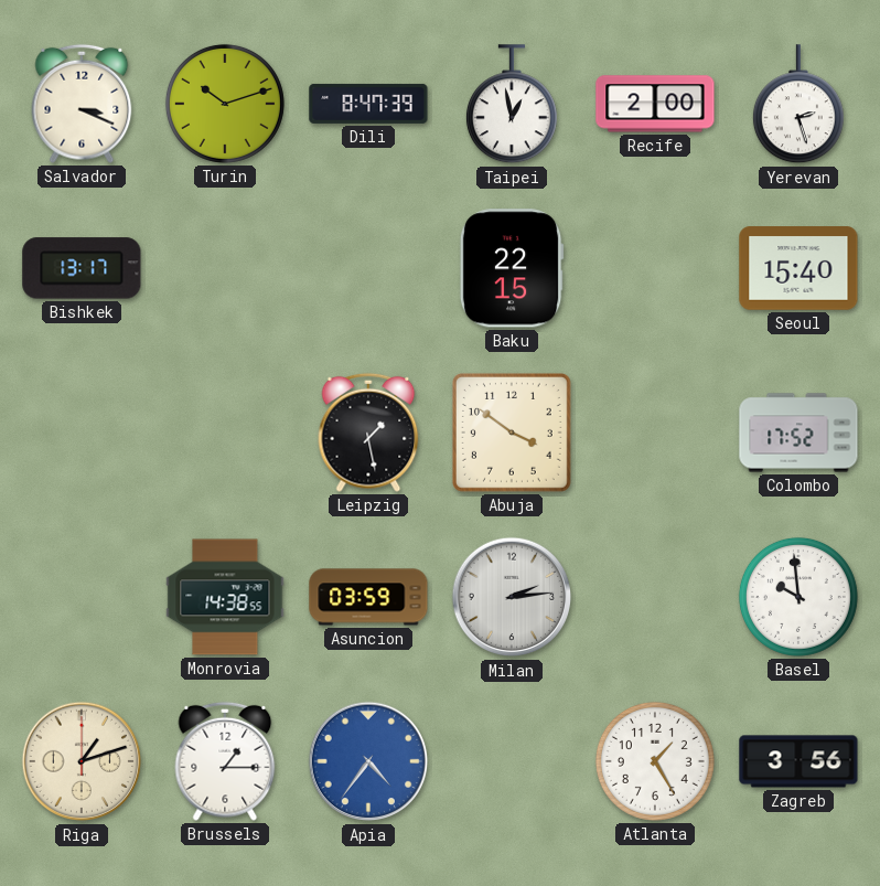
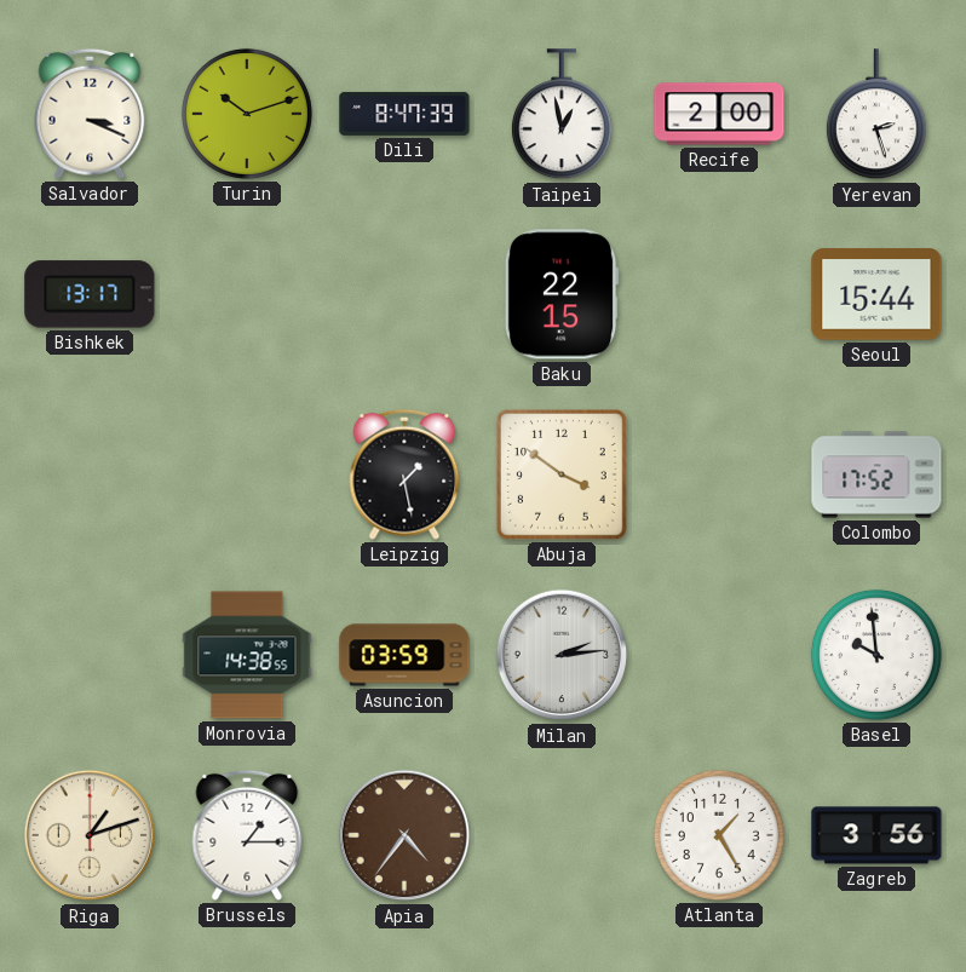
Seoul: 15:40 -> 15:44 (876, 294)
Apia dial: blue -> brown (404, 835)
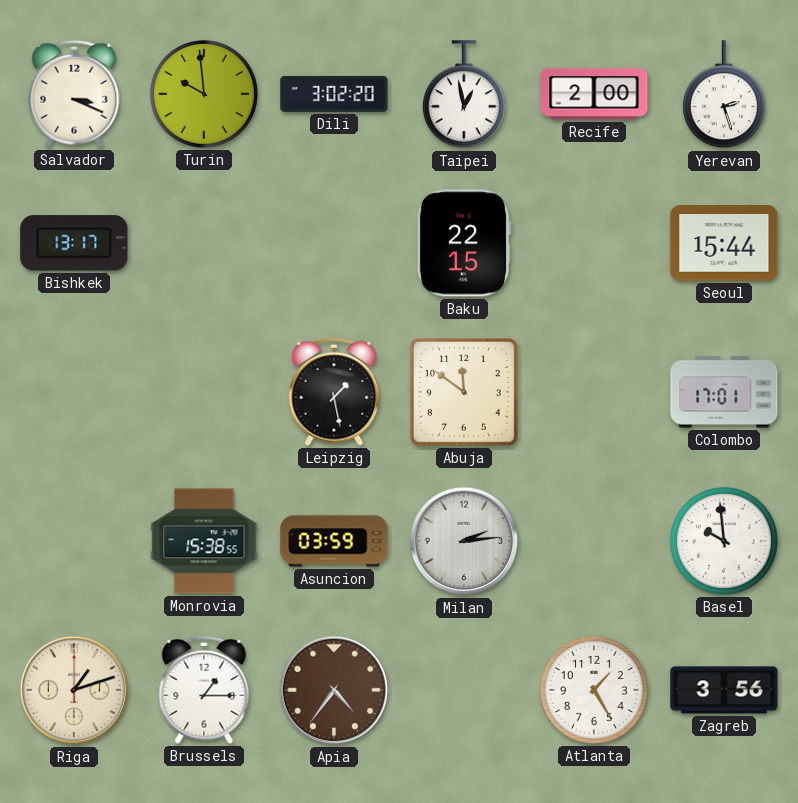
Turin: 10:12 -> 9:59 (204, 94)
Dili: 8:47 -> 3:02 (334, 94)
Abuja: 3:51 -> 11:51 (464, 392)
Colombo: 17:52 -> 17:01 (724, 392)
Monrovia: 14:38 -> 15:38 (204, 541)
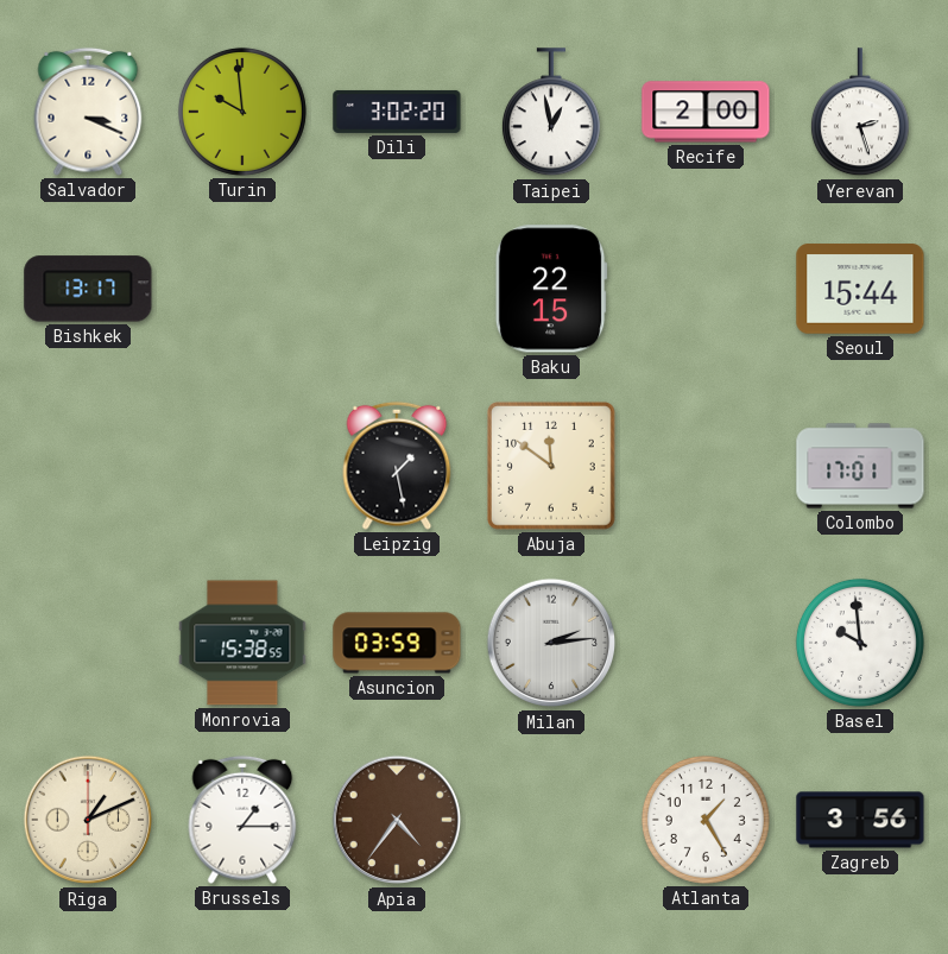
Riga: 1:12 -> 1:11 (88, 820)
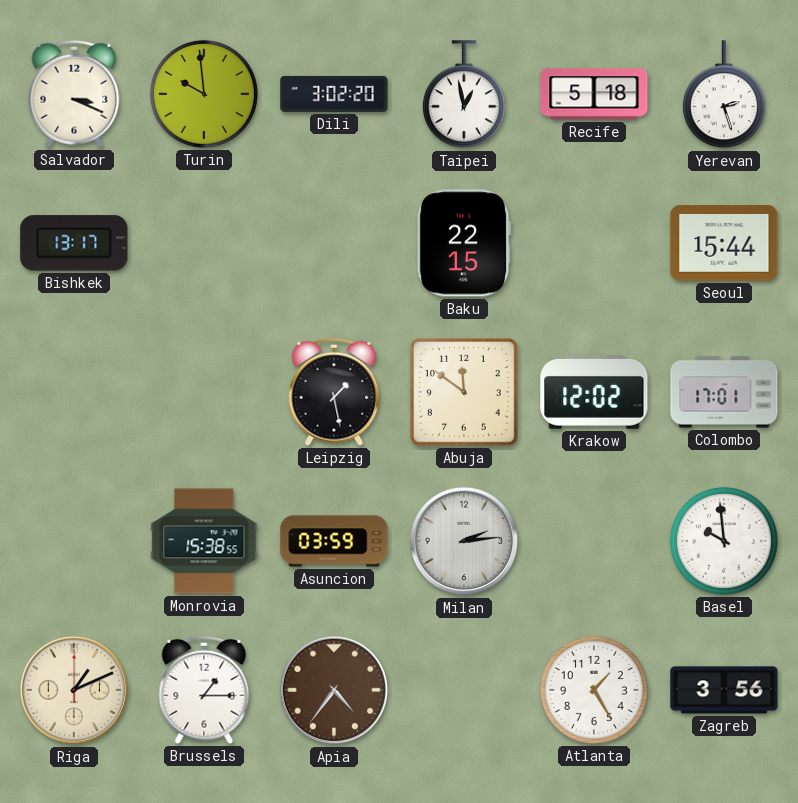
Recife: 2:00 -> 5:18 (594, 94)
Krakow: none -> 12:02 (594, 393)
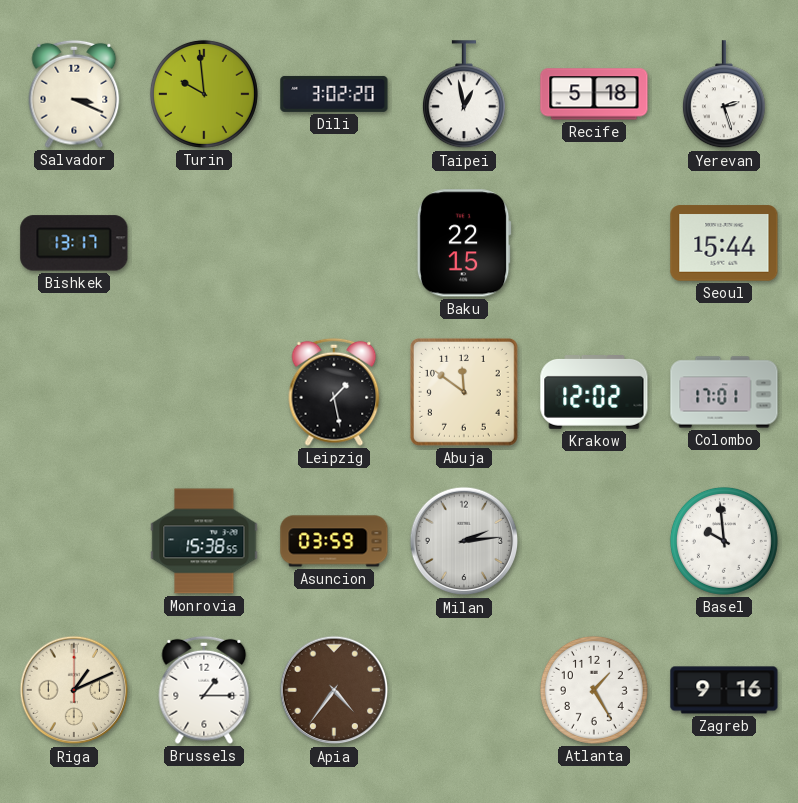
Zagreb: 3:56 -> 9:16 (724, 690)
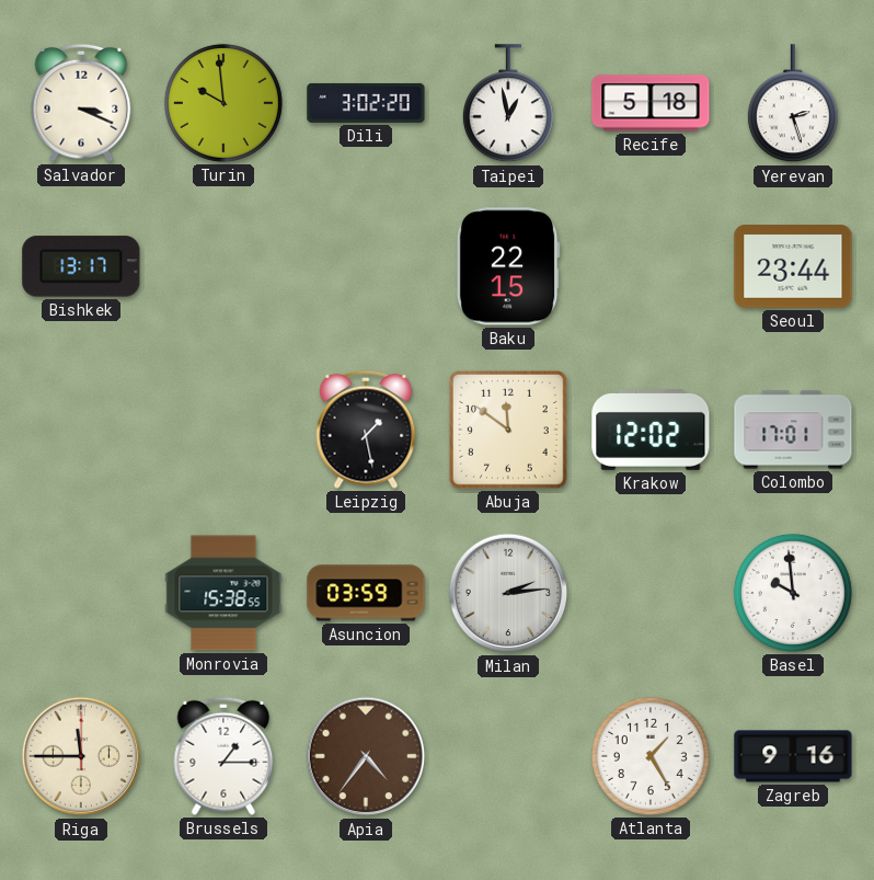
Seoul: 15:44 -> 23:44 (793, 266)
Riga: 1:11 -> 11:45 (81, 756)
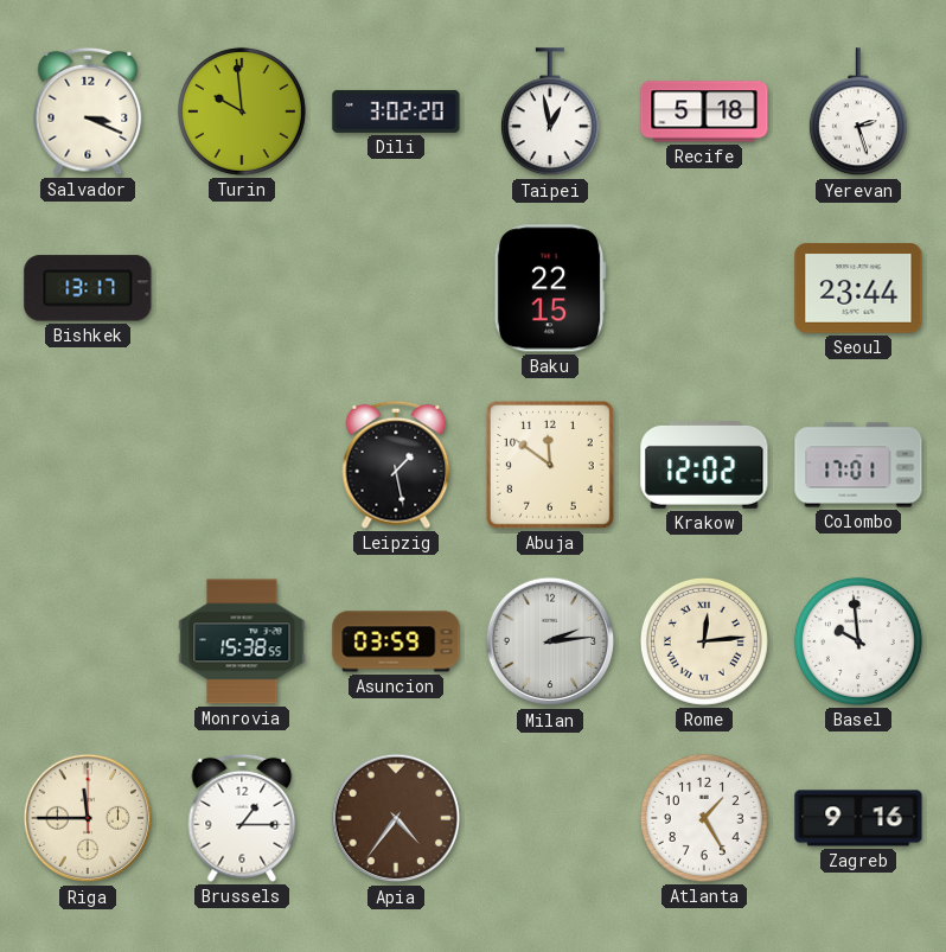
Rome: none -> 12:14 (704, 641)
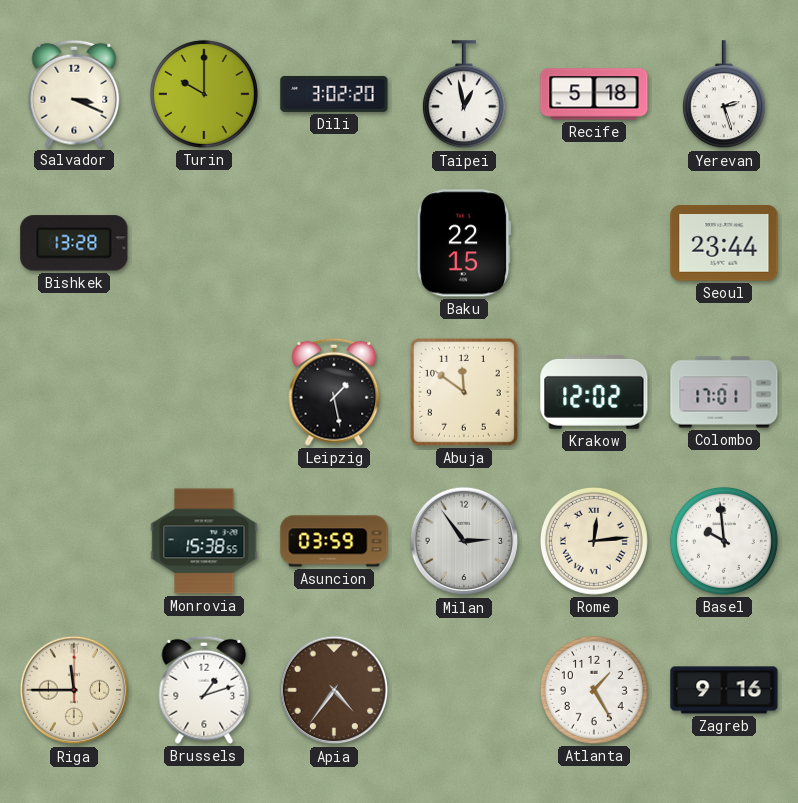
Turin: 9:59 -> 10:00 (204, 94)
Bishkek: 13:17 -> 13:28 (74, 243)
Milan: 2:14 -> 2:54 (464, 541)
Brussels: 1:15 -> 1:12 (204, 690)
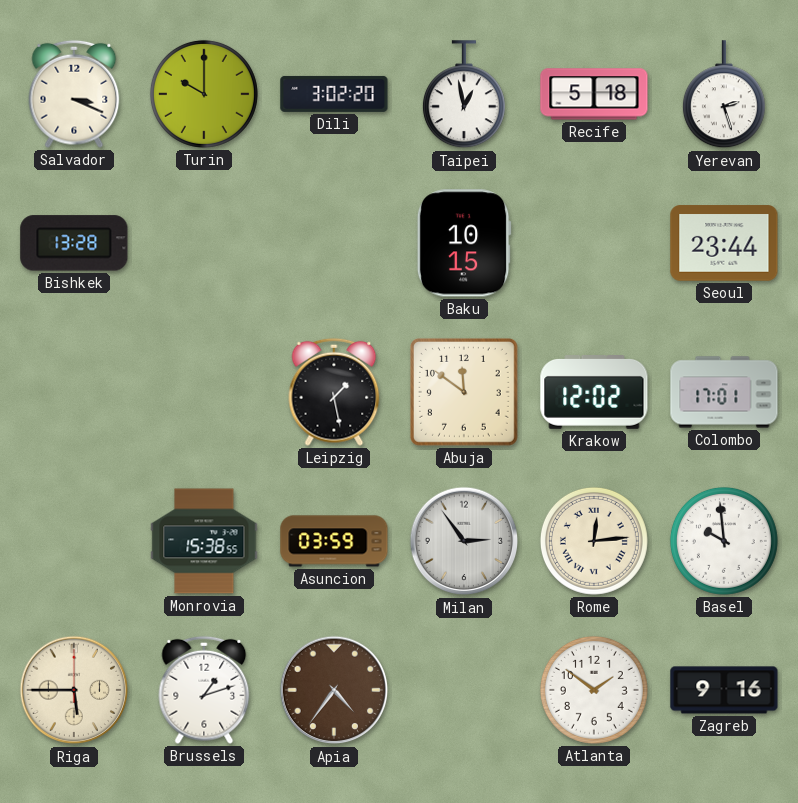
Baku: 22:15 -> 10:15 (464, 243)
Riga: 11:45 -> 5:45 (74, 690)
Atlanta: 1:25 -> 1:51 (594, 690)
